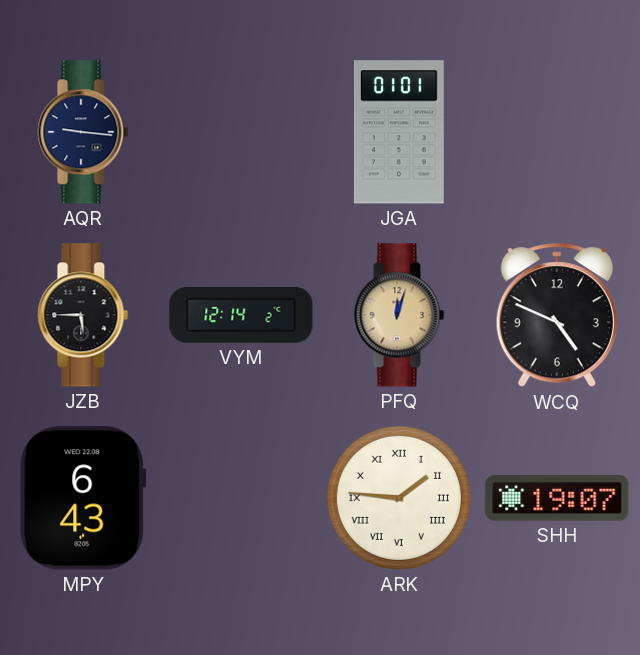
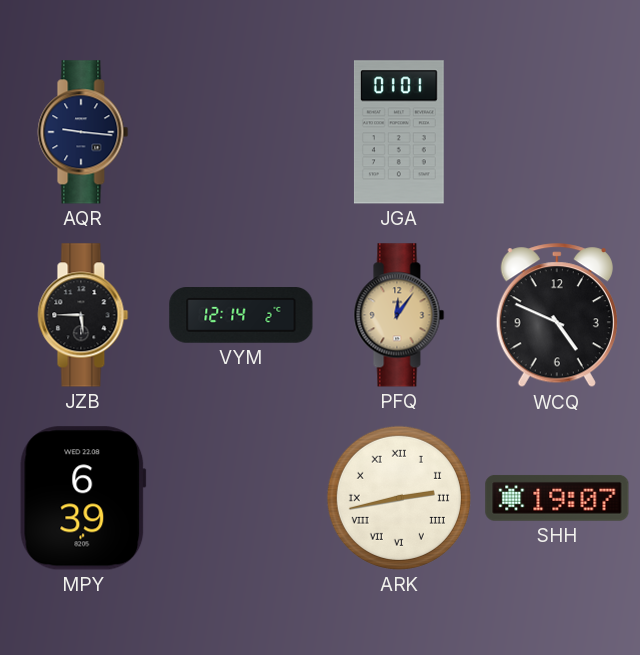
PFQ: 12:03 -> 12:06 (399, 315)
MPY: 6:43 -> 6:39 (83, 498)
ARK: 1:46 -> 2:43 (399, 498)
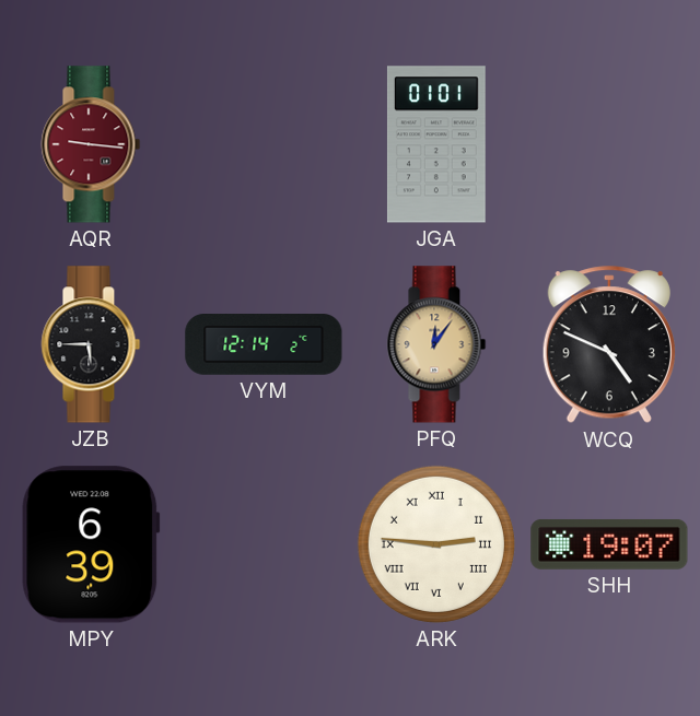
AQR dial: navy -> burgundy (91, 144)
ARK: 2:43 -> 2:46 (436, 544)
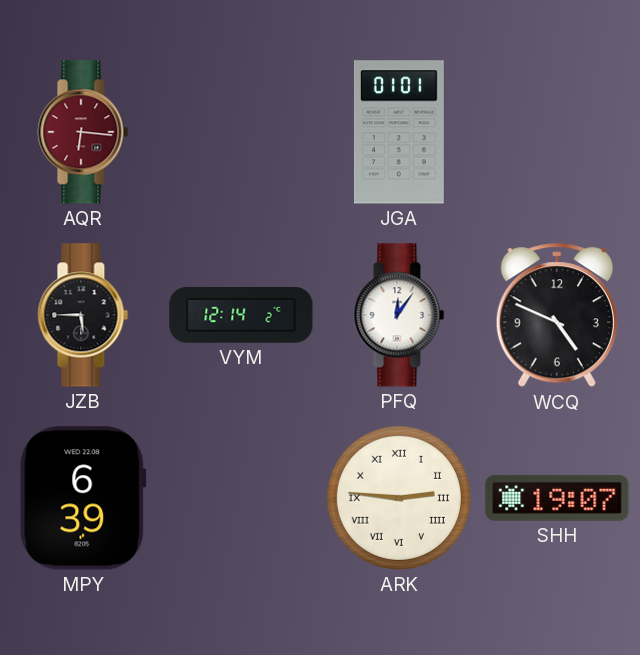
AQR: 9:16 -> 6:16 (83, 132)
PFQ dial: champagne -> white (399, 315)
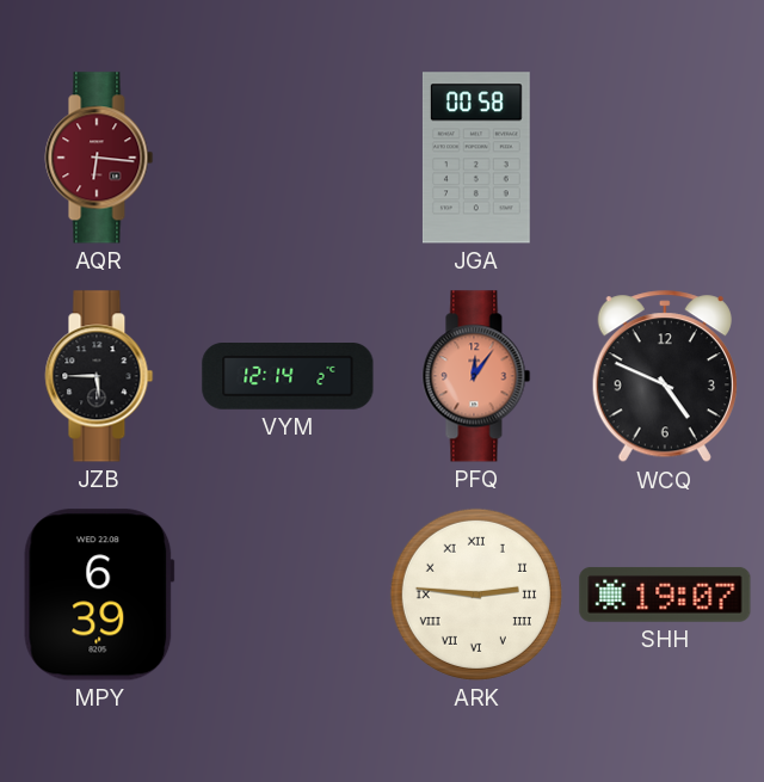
JGA: 01:01 -> 00:58 (476, 158)
PFQ dial: white -> salmon (476, 376)
